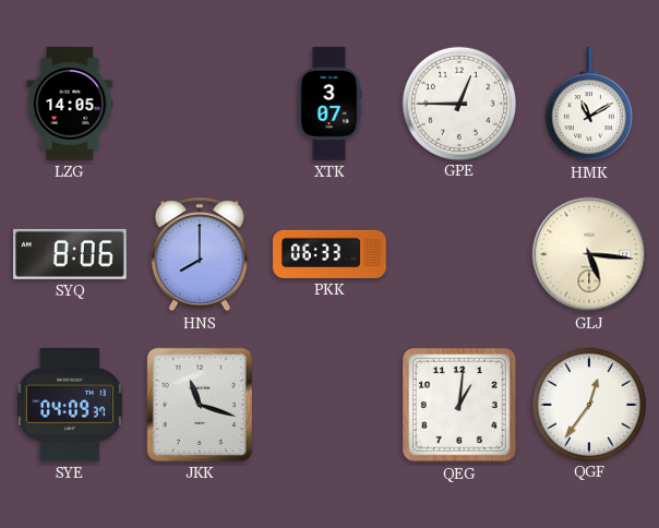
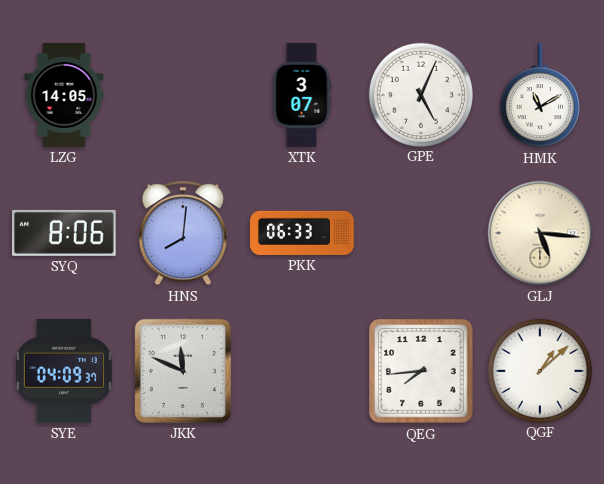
GPE: 12:45 -> 5:04 (420, 94)
HNS: 8:00 -> 8:01 (183, 233)
JKK: 11:18 -> 11:49 (183, 371)
QEG: 1:01 -> 7:44 (422, 372)
QGF: 12:36 -> 1:08 (539, 370)
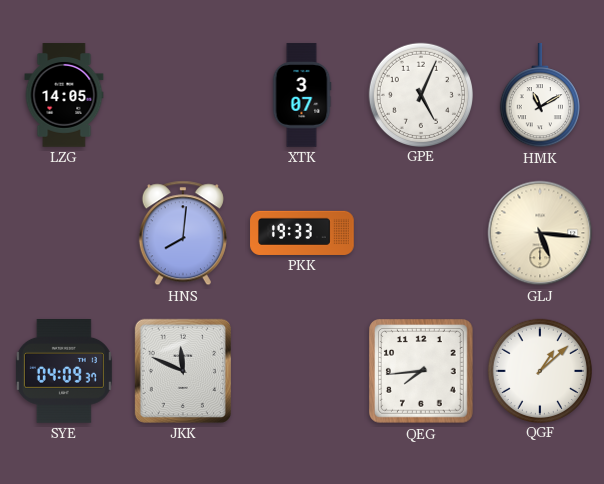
SYQ: 8:06 -> none (65, 233)
PKK: 06:33 -> 19:33 (302, 233)
